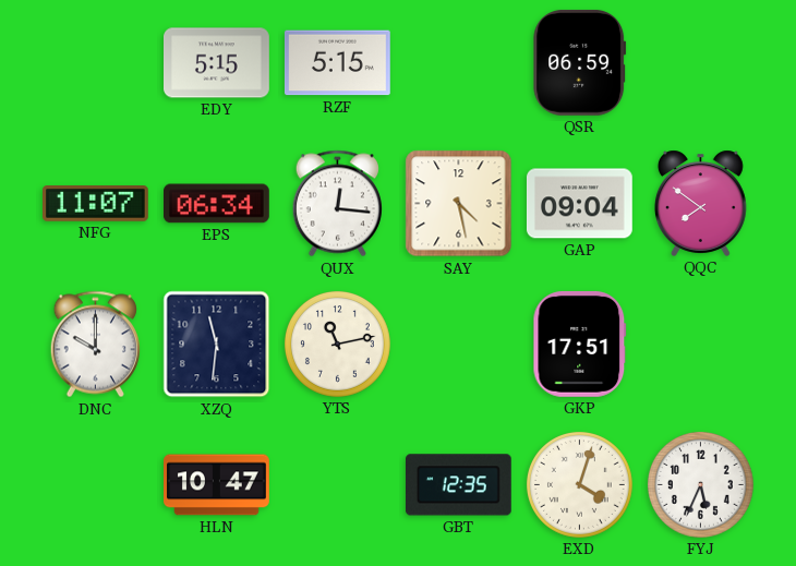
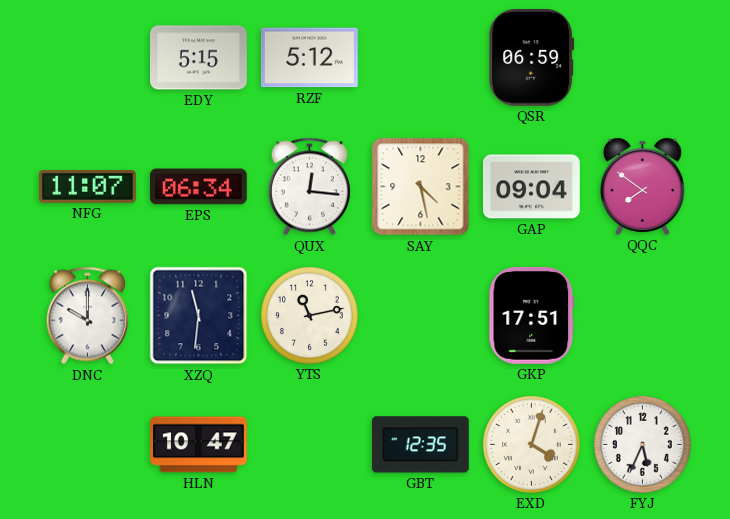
RZF: 5:15 -> 5:12 (309, 58)
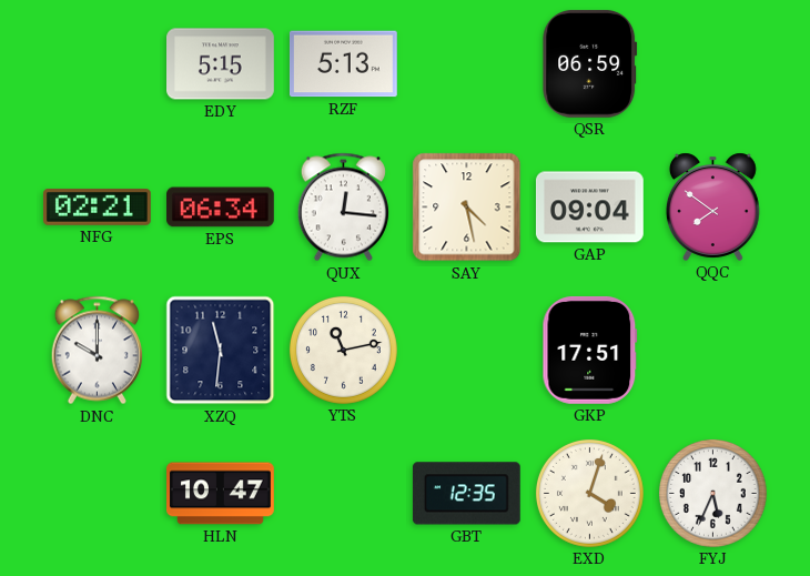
RZF: 5:12 -> 5:13 (343, 64)
NFG: 11:07 -> 02:21 (98, 208)
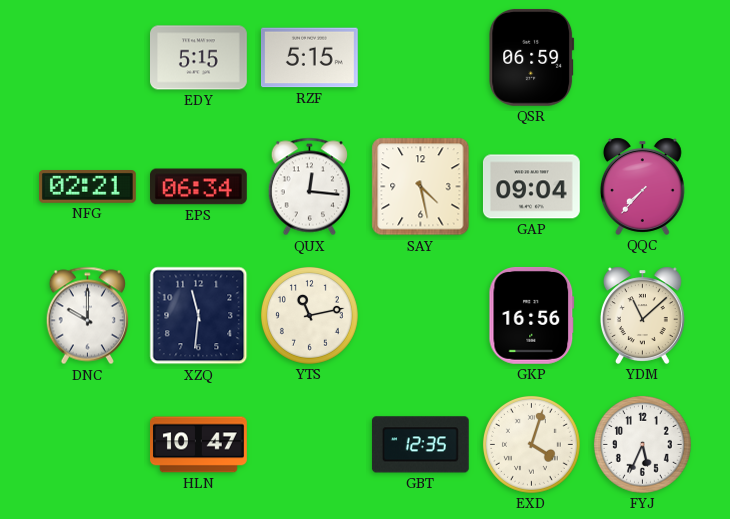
RZF: 5:13 -> 5:15 (309, 58)
QQC: 7:51 -> 7:37 (642, 186)
GKP: 17:51 -> 16:56 (532, 315)
YDM: none -> 11:08 (642, 315)
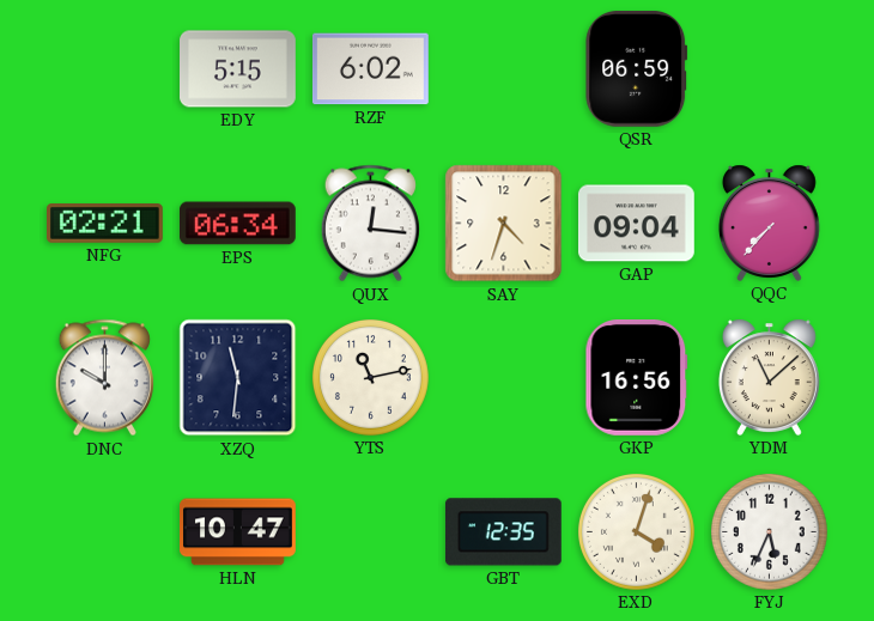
RZF: 5:15 -> 6:02 (370, 69)
SAY: 4:28 -> 4:33 (504, 224)
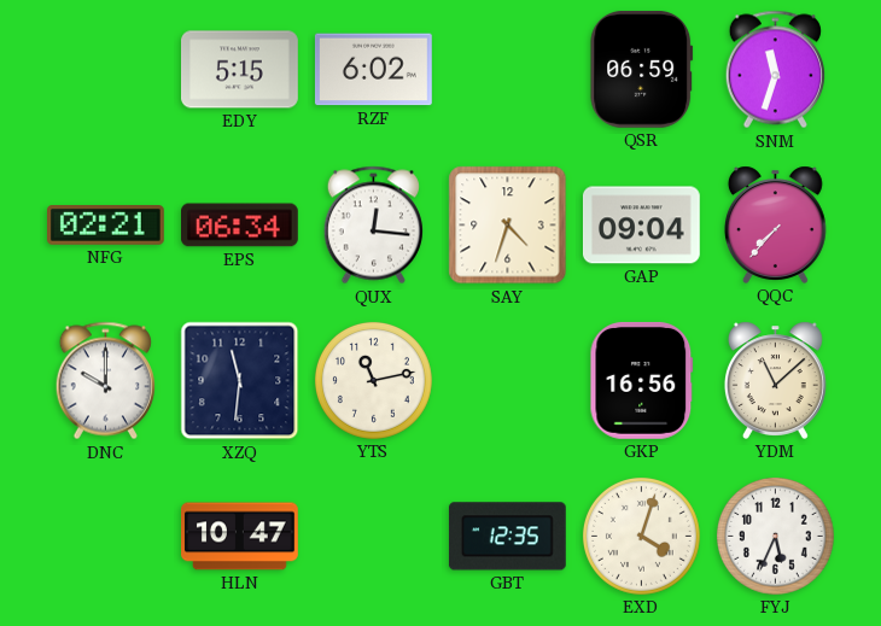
SNM: none -> 11:33 (775, 70)
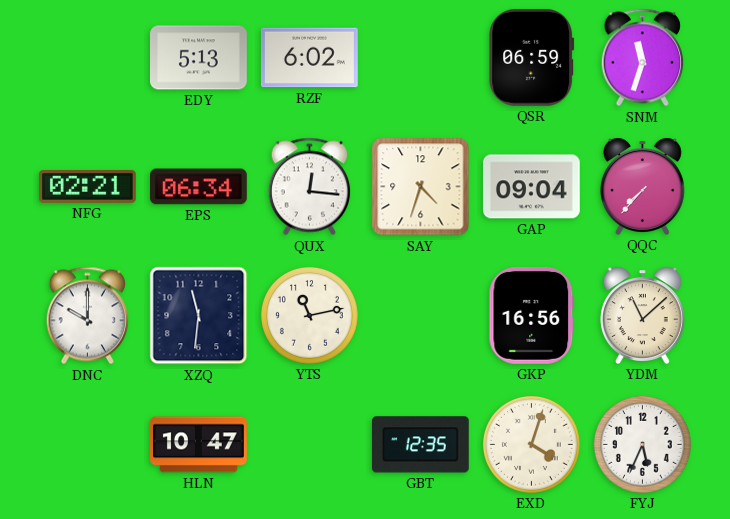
EDY: 5:15 -> 5:13 (199, 58)
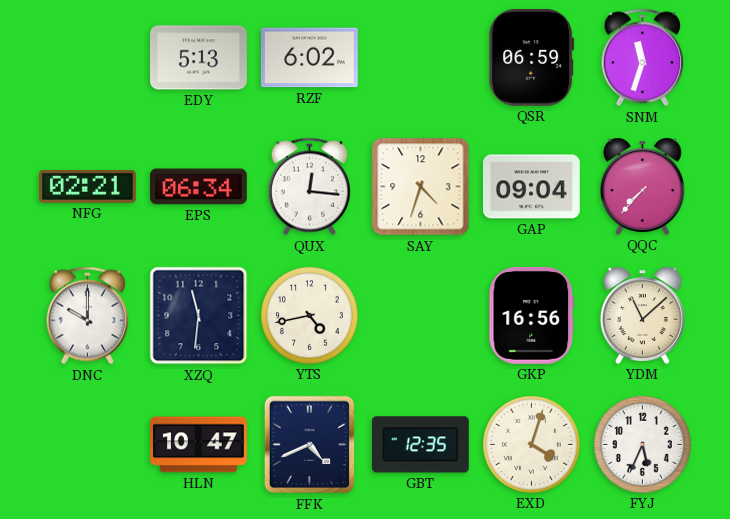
YTS: 11:13 -> 4:43 (309, 315)
FFK: none -> 4:41 (310, 445)
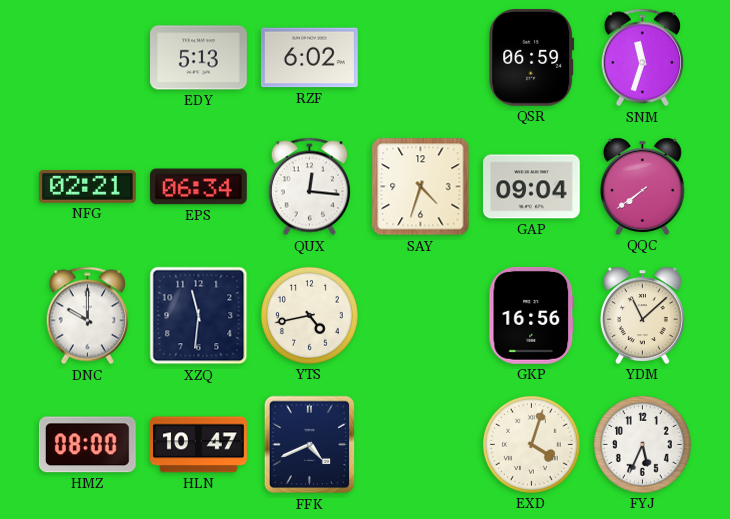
QQC: 7:37 -> 7:39 (642, 186)
HMZ: none -> 08:00 (87, 445)
GBT: 12:35 -> none (420, 445)
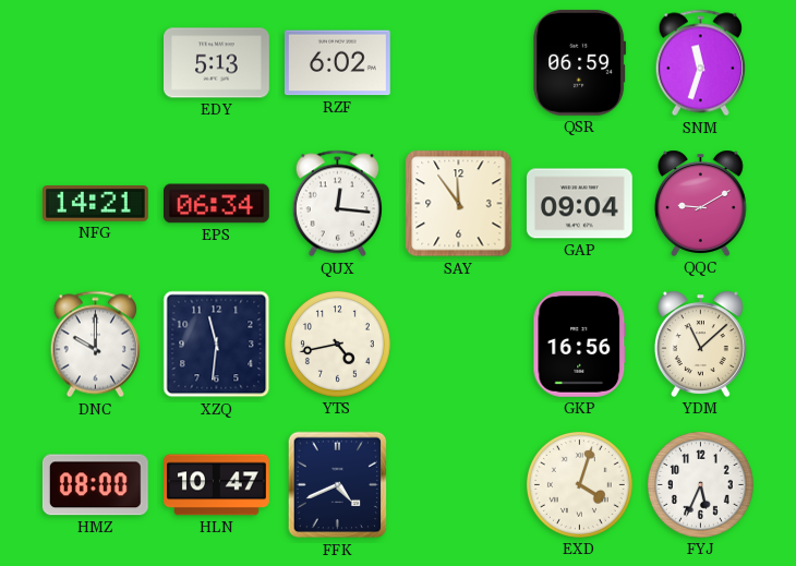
NFG: 02:21 -> 14:21 (96, 204)
SAY: 4:33 -> 11:54 (459, 204)
QQC: 7:39 -> 9:10 (700, 203)
